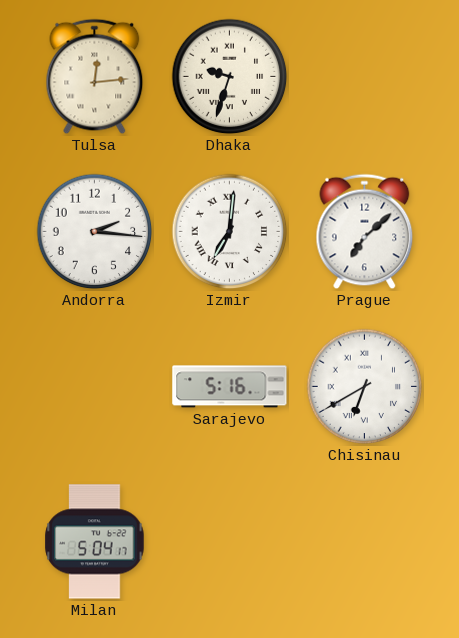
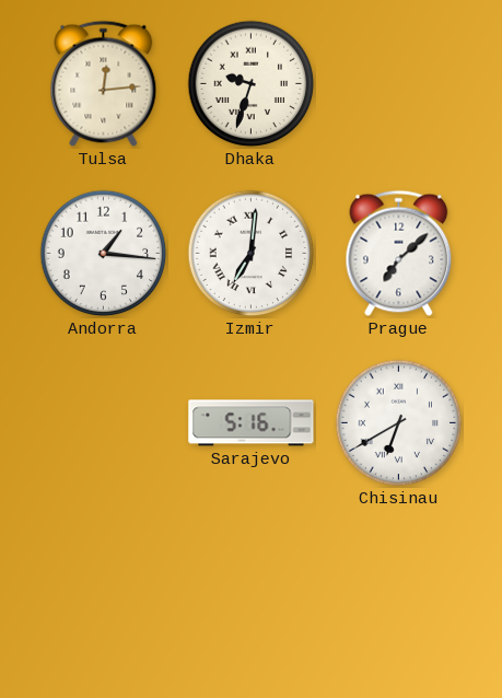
Andorra: 2:16 -> 1:16 (104, 254)
Milan: 5:04 -> none (95, 542)
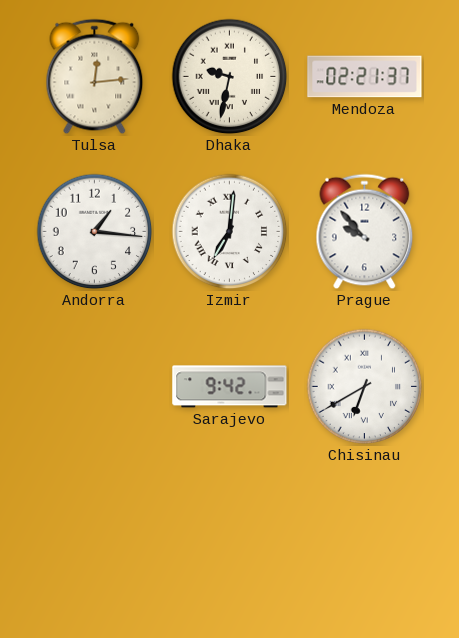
Dhaka: 9:33 -> 9:32 (230, 77)
Mendoza: none -> 02:21 (365, 77)
Prague: 7:08 -> 9:53 (365, 232)
Sarajevo: 5:16 -> 9:42 (230, 387)
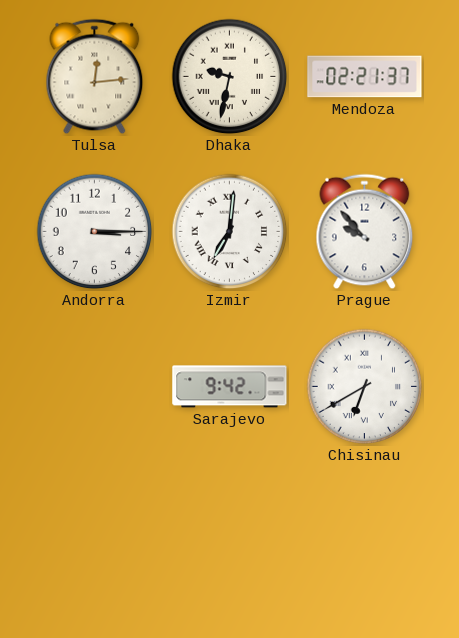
Andorra: 1:16 -> 3:15 (95, 232)
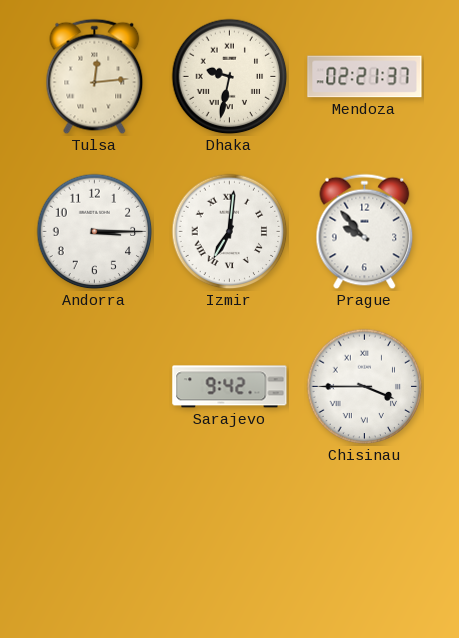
Chisinau: 6:40 -> 3:45 (365, 387)
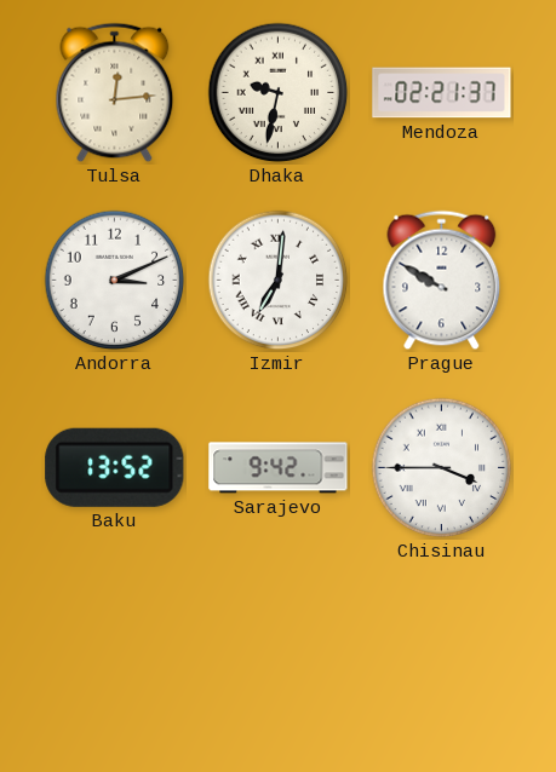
Andorra: 3:15 -> 3:11 (115, 281)
Prague: 9:53 -> 9:50 (442, 281)
Baku: none -> 13:52 (115, 467)
